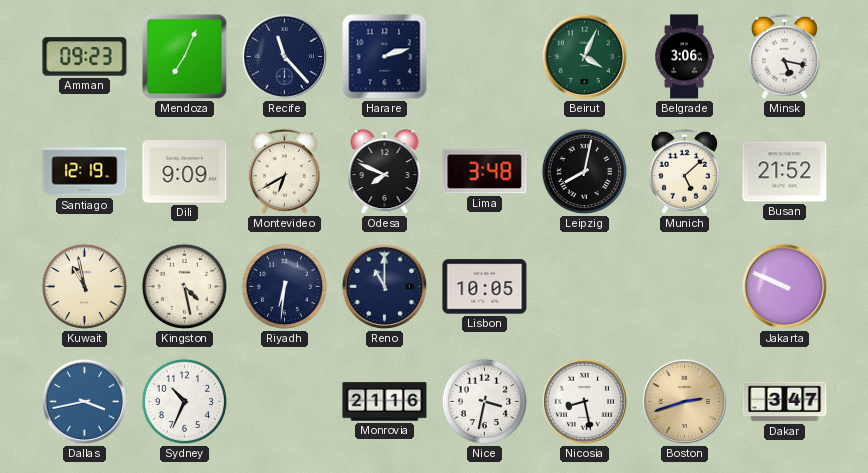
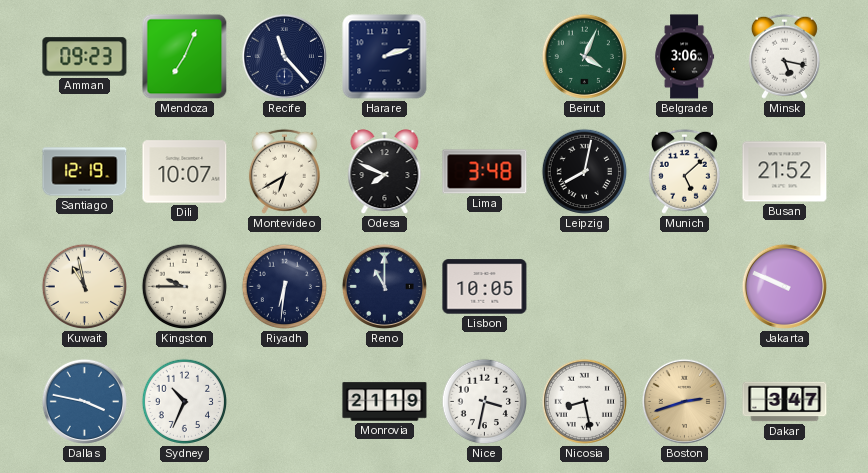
Dili: 9:09 -> 10:07 (185, 172)
Kingston: 4:28 -> 9:45 (185, 287)
Dallas: 3:43 -> 3:47 (84, 401)
Monrovia: 21:16 -> 21:19 (385, 402)
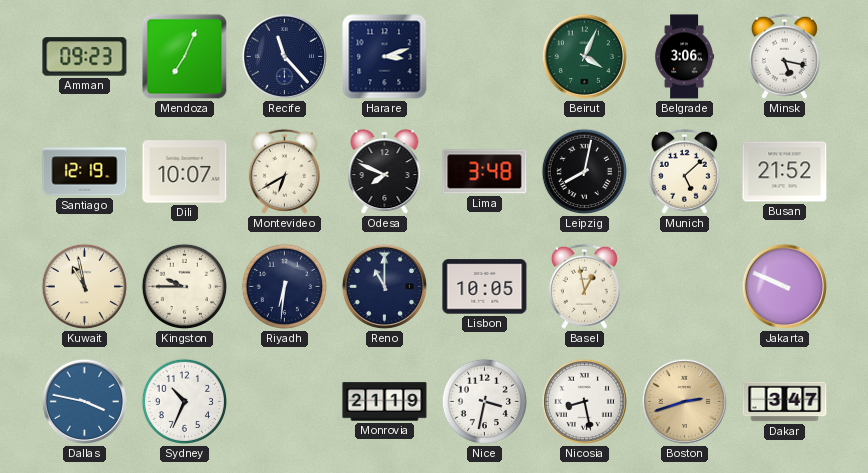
Harare: 2:12 -> 3:12 (385, 57)
Basel: none -> 12:58 (584, 286)
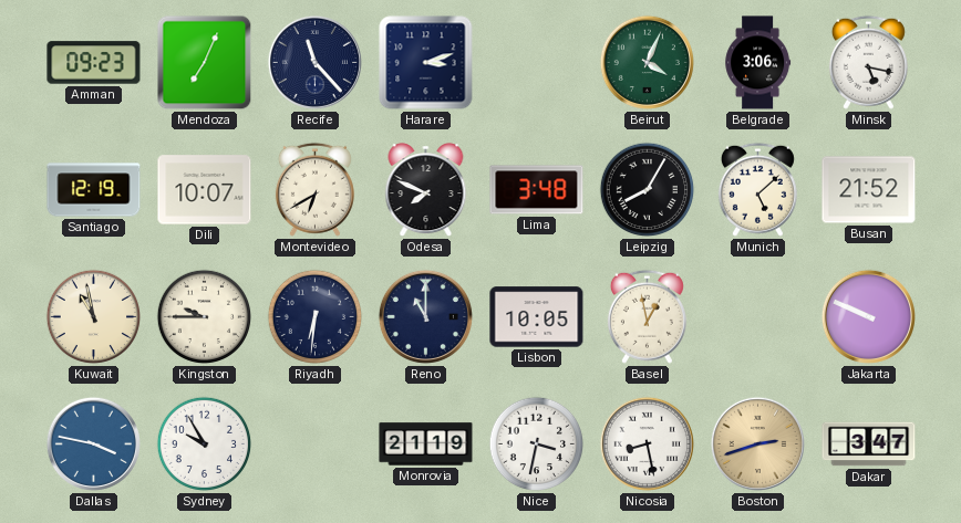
Leipzig: 8:02 -> 8:05 (648, 190)
Sydney: 10:34 -> 9:55 (205, 444)
